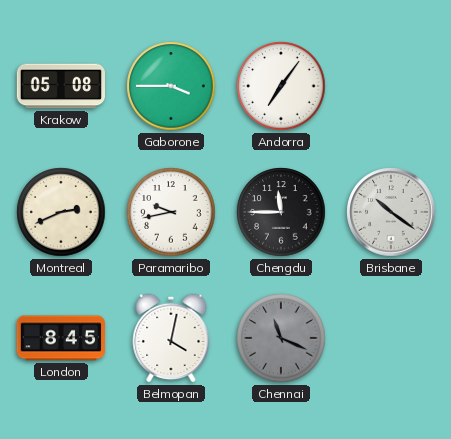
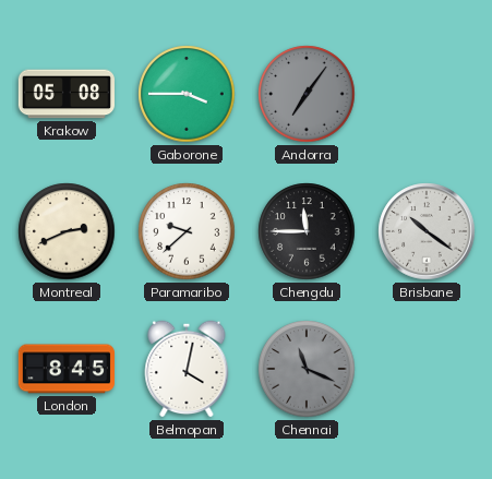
Andorra dial: white -> grey (307, 94)
Paramaribo: 9:43 -> 9:38 (187, 231)
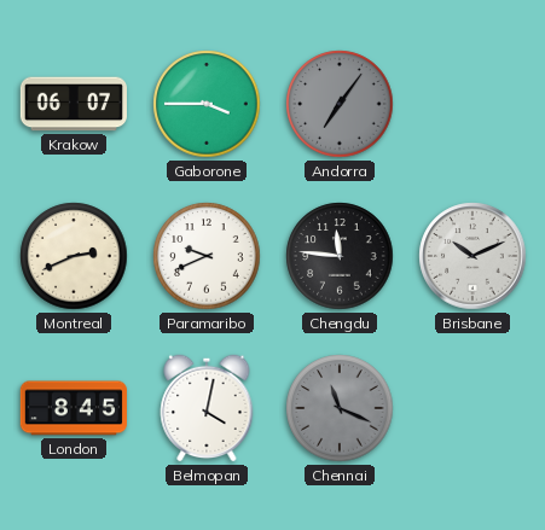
Krakow: 05:08 -> 06:07 (73, 104)
Paramaribo: 9:38 -> 9:41 (207, 256)
Chengdu: 11:45 -> 11:46 (340, 256)
Brisbane: 10:21 -> 10:11 (472, 256)
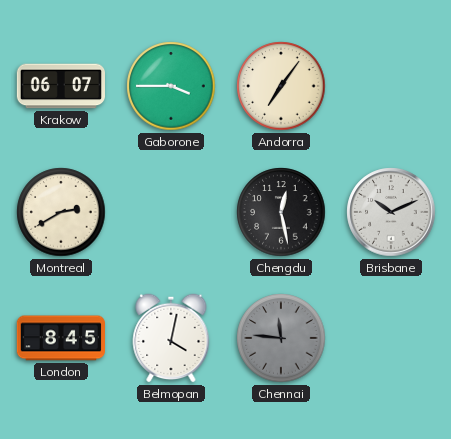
Andorra dial: grey -> cream (281, 86)
Montreal: 2:41 -> 2:40 (61, 212)
Paramaribo: 9:41 -> none (207, 256)
Chengdu: 11:46 -> 12:28 (281, 212)
Chennai: 11:19 -> 11:46 (281, 338)
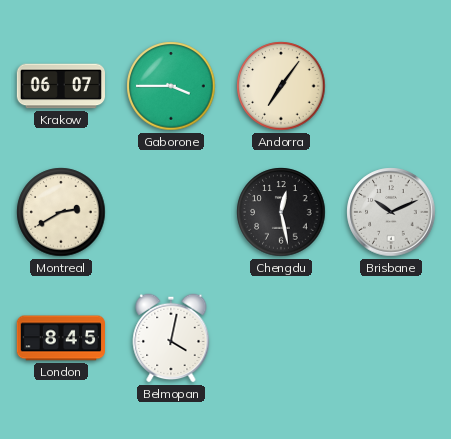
Chennai: 11:46 -> none (281, 338)
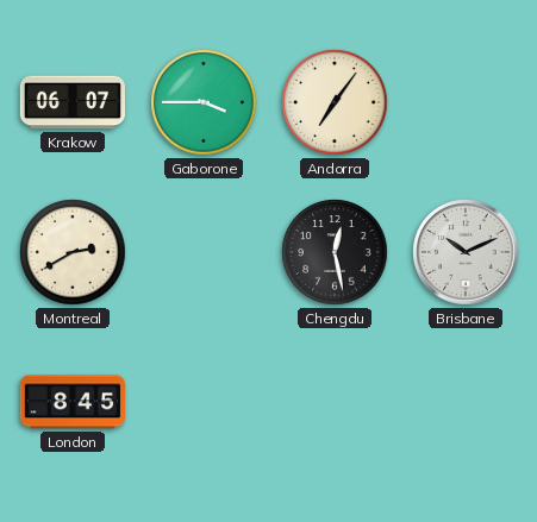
Belmopan: 4:02 -> none (171, 338)
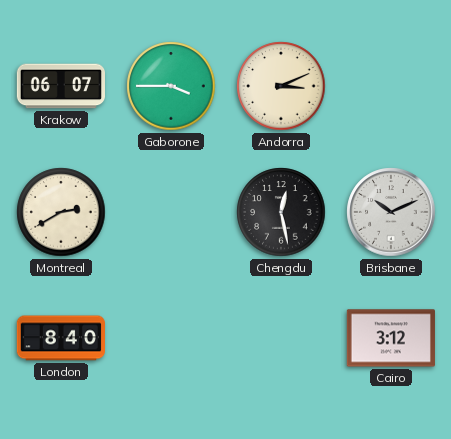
Andorra: 7:06 -> 3:11 (281, 86)
London: 8:45 -> 8:40 (61, 338)
Cairo: none -> 3:12 (391, 338)
